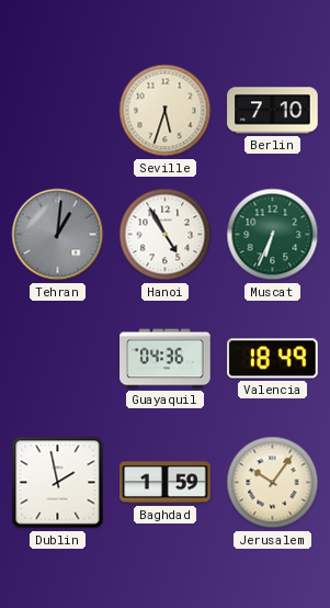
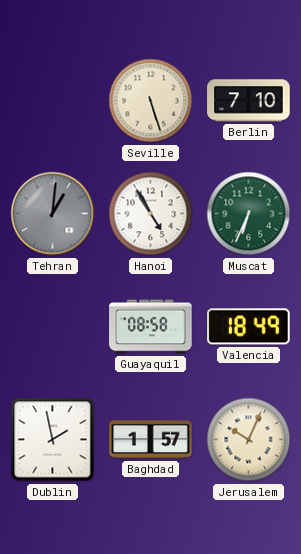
Seville: 5:33 -> 5:27 (151, 101)
Guayaquil: 04:36 -> 08:58 (151, 327)
Baghdad: 1:59 -> 1:57 (151, 440)
Jerusalem: 10:06 -> 10:04 (249, 440)
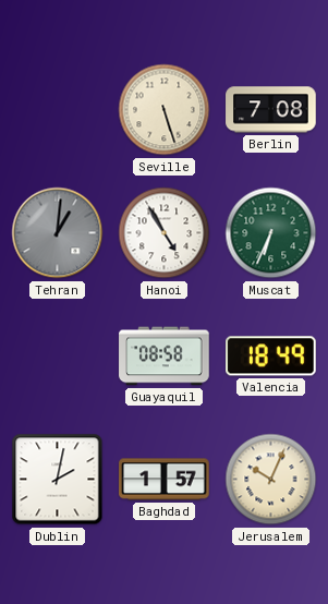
Berlin: 7:10 -> 7:08 (271, 110)
Dublin: 1:58 -> 2:02 (58, 480)
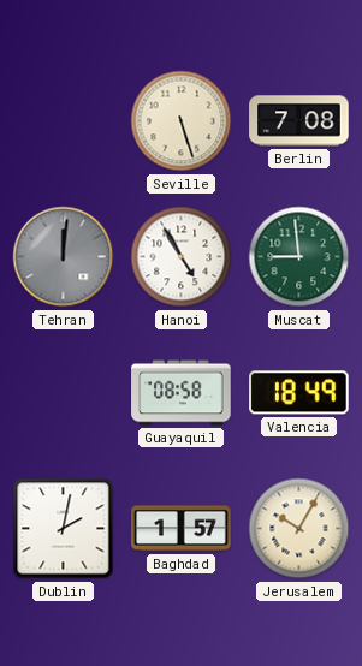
Tehran: 1:01 -> 12:01 (64, 257)
Muscat: 6:34 -> 8:59 (299, 257)
Jerusalem: 10:04 -> 10:05 (299, 529)
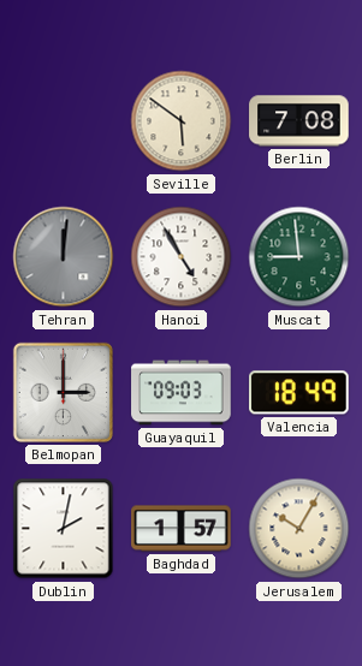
Seville: 5:27 -> 5:51 (182, 121)
Belmopan: none -> 3:00 (63, 392)
Guayaquil: 08:58 -> 09:03 (182, 393)
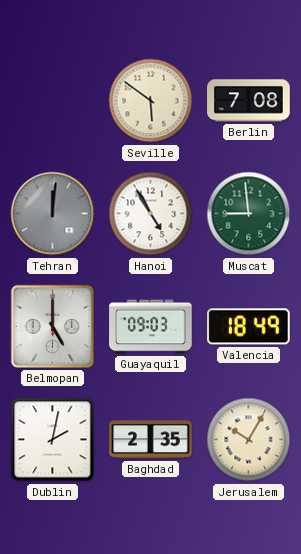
Belmopan: 3:00 -> 5:00 (52, 326)
Baghdad: 1:57 -> 2:35 (151, 440)
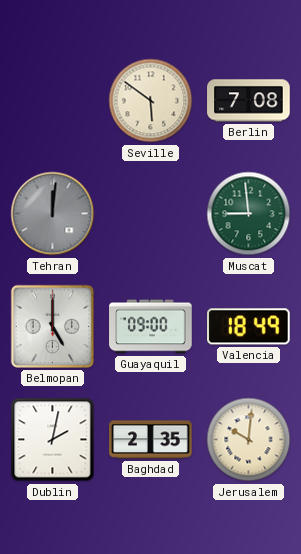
Hanoi: 4:55 -> none (151, 214)
Guayaquil: 09:03 -> 09:00 (151, 327)
Jerusalem: 10:05 -> 10:01 (249, 440)
